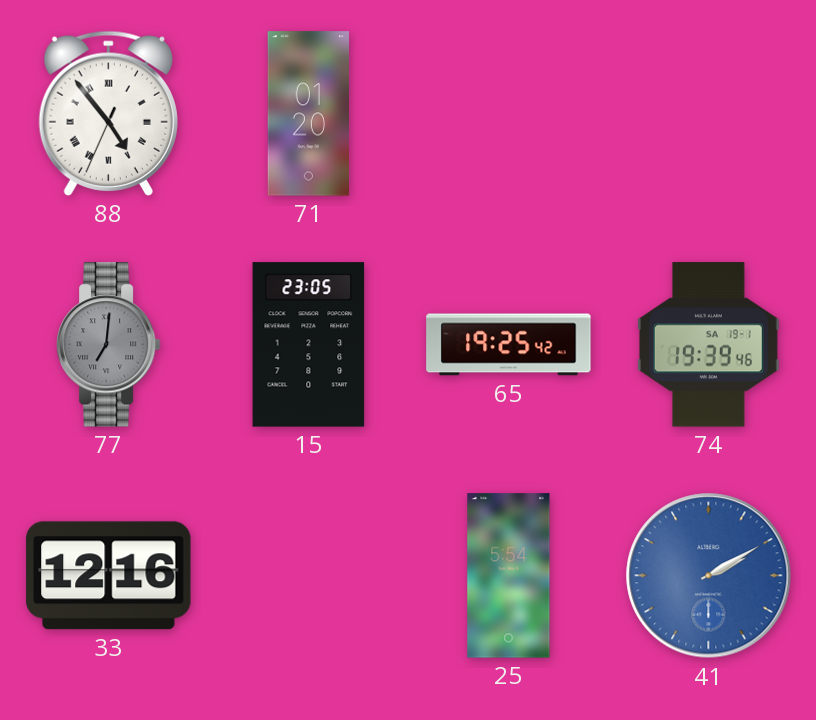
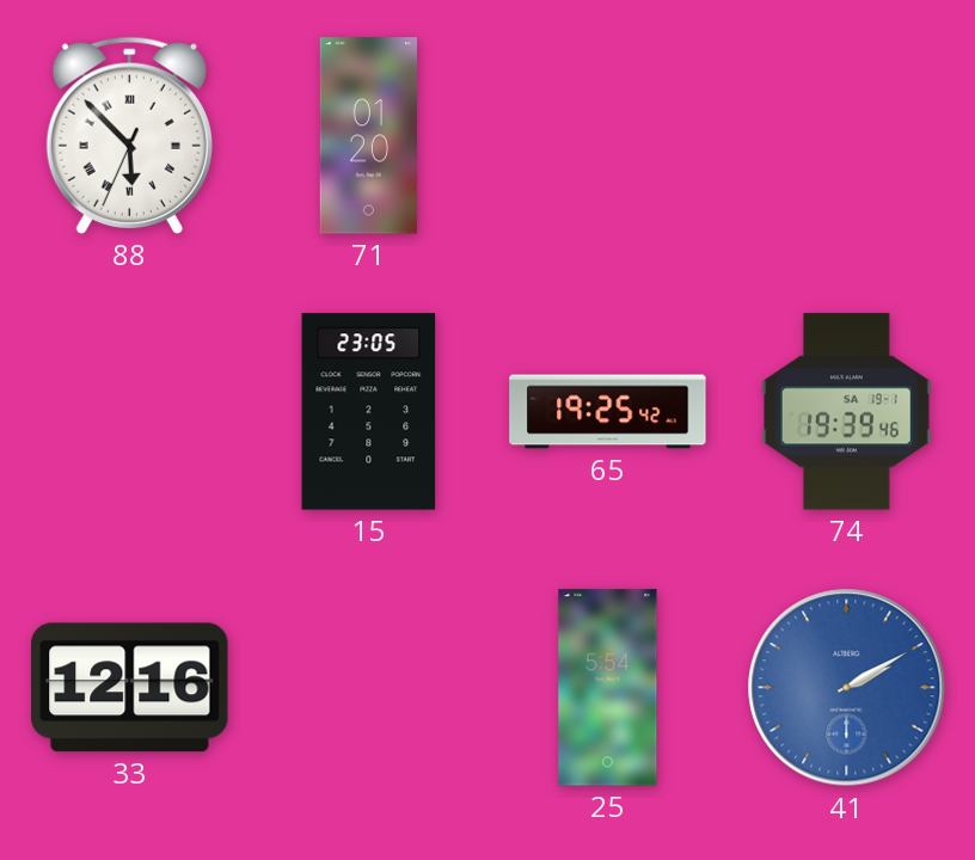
88: 4:53 -> 5:52 (129, 135)
77: 7:01 -> none (108, 345)
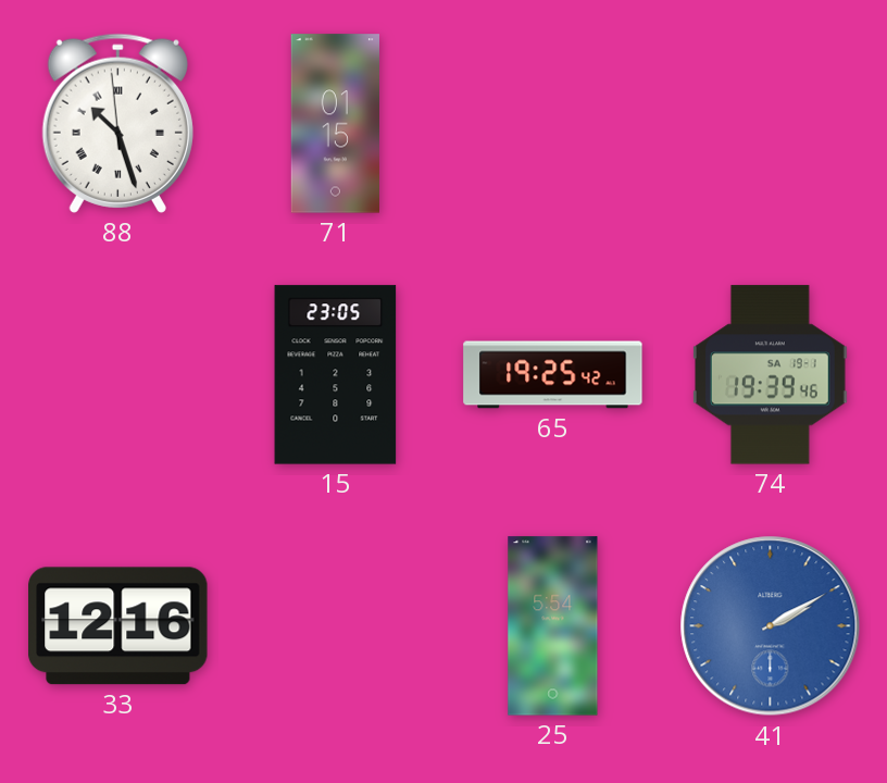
88: 5:52 -> 10:26 (117, 123)
71: 01:20 -> 01:15 (335, 124)
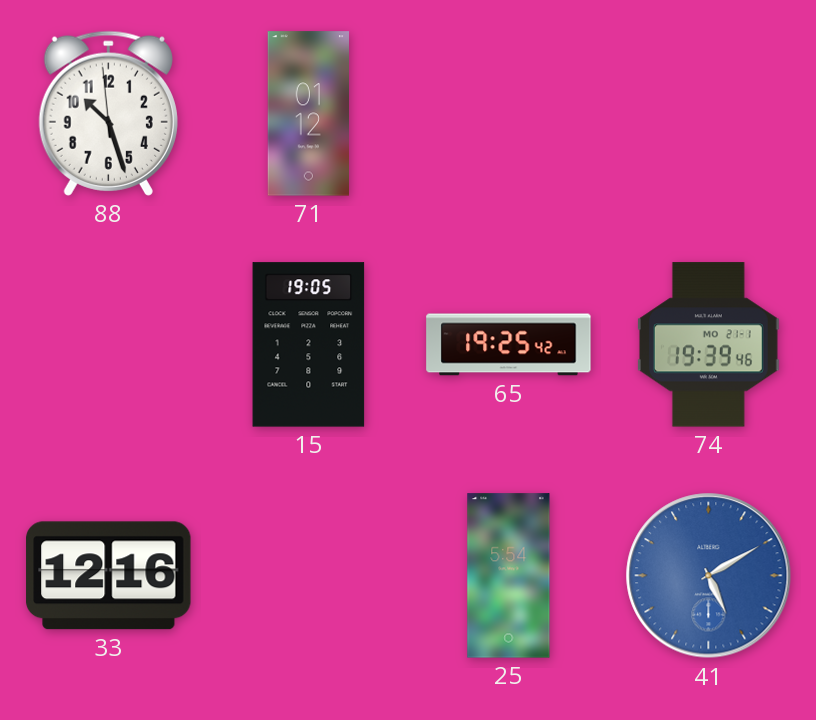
88 numerals: Roman -> Arabic (108, 113)
71: 01:15 -> 01:12 (308, 114)
15: 23:05 -> 19:05 (309, 345)
74 date: SA 19-1 -> MO 21-1 (708, 345)
41: 2:10 -> 5:10 (709, 576)
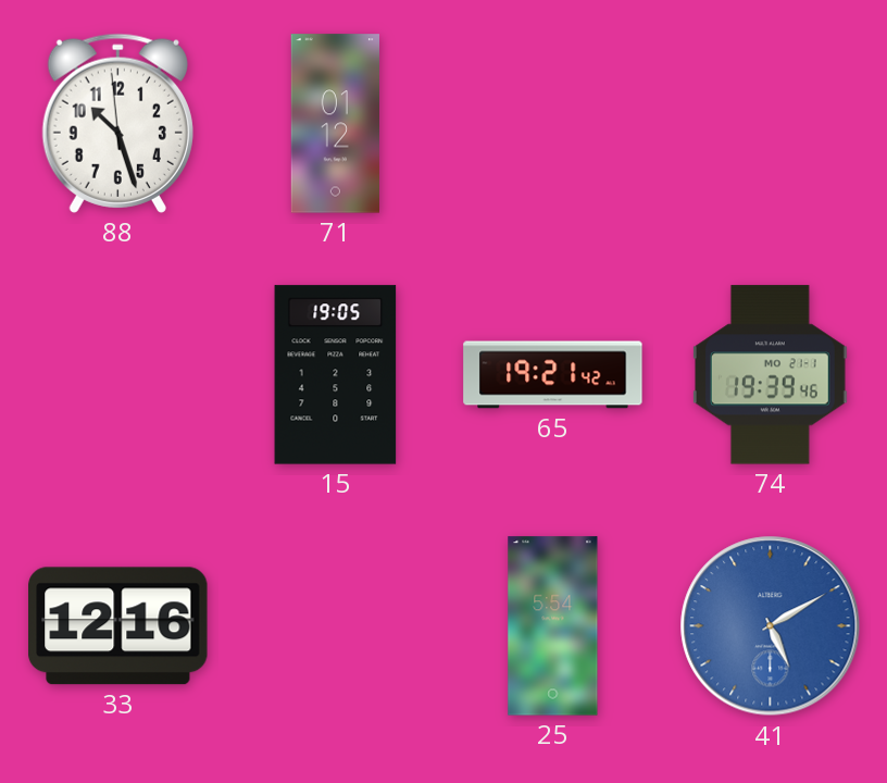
65: 19:25 -> 19:21 (553, 375)
